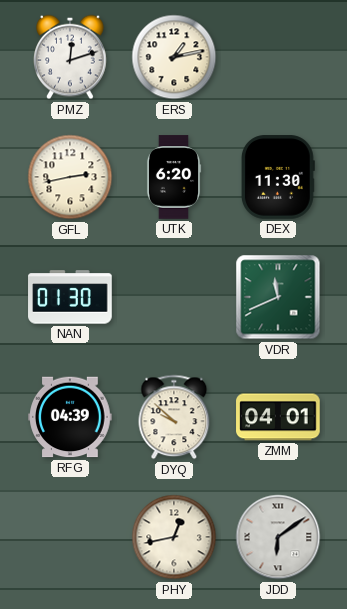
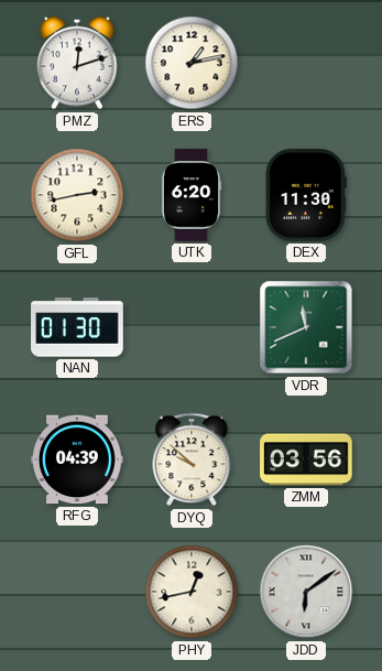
ZMM: 04:01 -> 03:56 (306, 459)
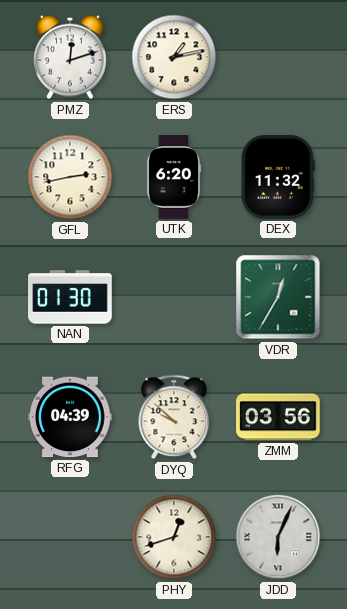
DEX: 11:30 -> 11:32 (278, 177)
VDR: 11:41 -> 12:35 (278, 297)
PHY: 12:43 -> 12:42 (174, 537)
JDD: 6:09 -> 6:04 (278, 537)
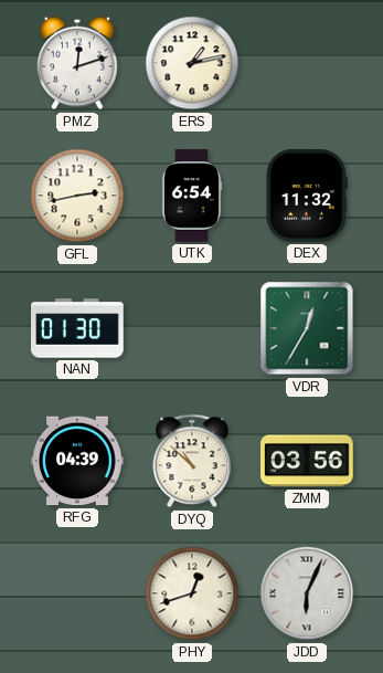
UTK: 6:20 -> 6:54 (192, 196)
DYQ: 9:52 -> 10:52 (192, 461)
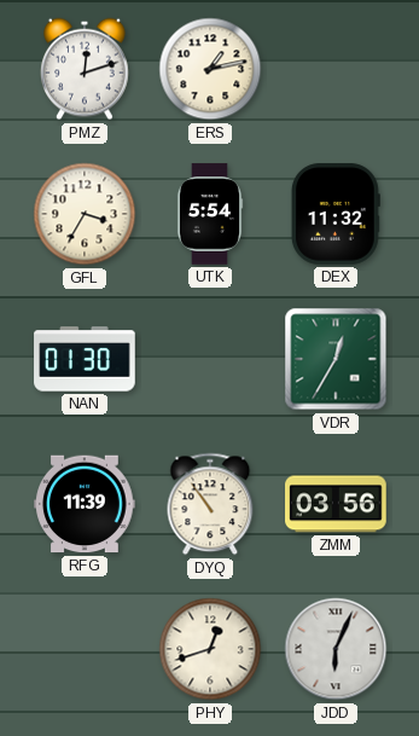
GFL: 2:43 -> 3:35 (85, 214)
UTK: 6:54 -> 5:54 (210, 214)
RFG: 04:39 -> 11:39 (85, 504)
DYQ: 10:52 -> 10:54 (210, 504)
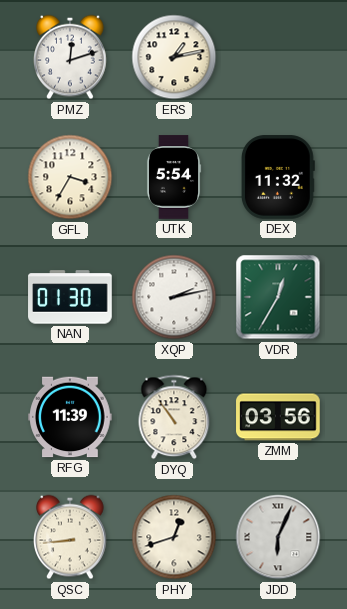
XQP: none -> 2:13 (174, 297)
QSC: none -> 8:44 (71, 537)
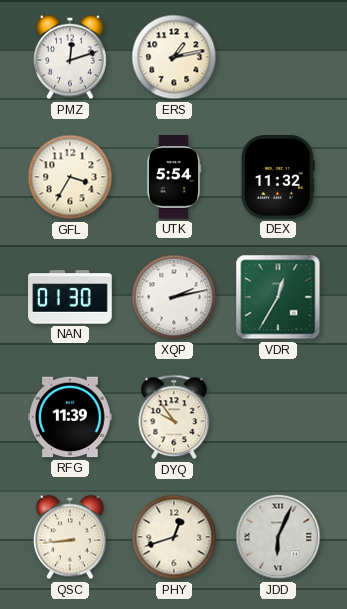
DYQ: 10:54 -> 9:54 (174, 417)
ZMM: 03:56 -> none (278, 417)
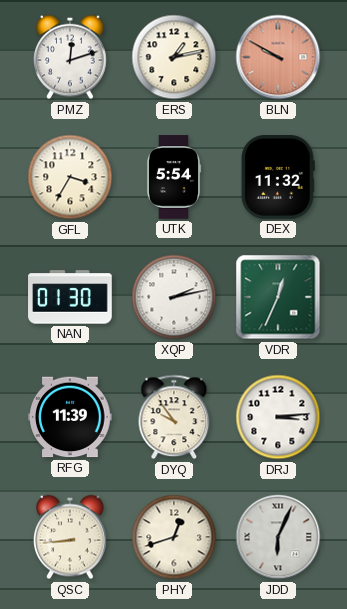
BLN: none -> 9:50 (278, 57)
VDR: 12:35 -> 12:34 (278, 297)
DRJ: none -> 3:14 (278, 417)
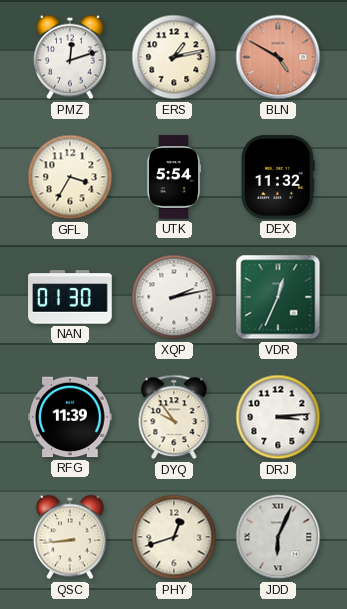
BLN: 9:50 -> 4:50 (278, 57)
